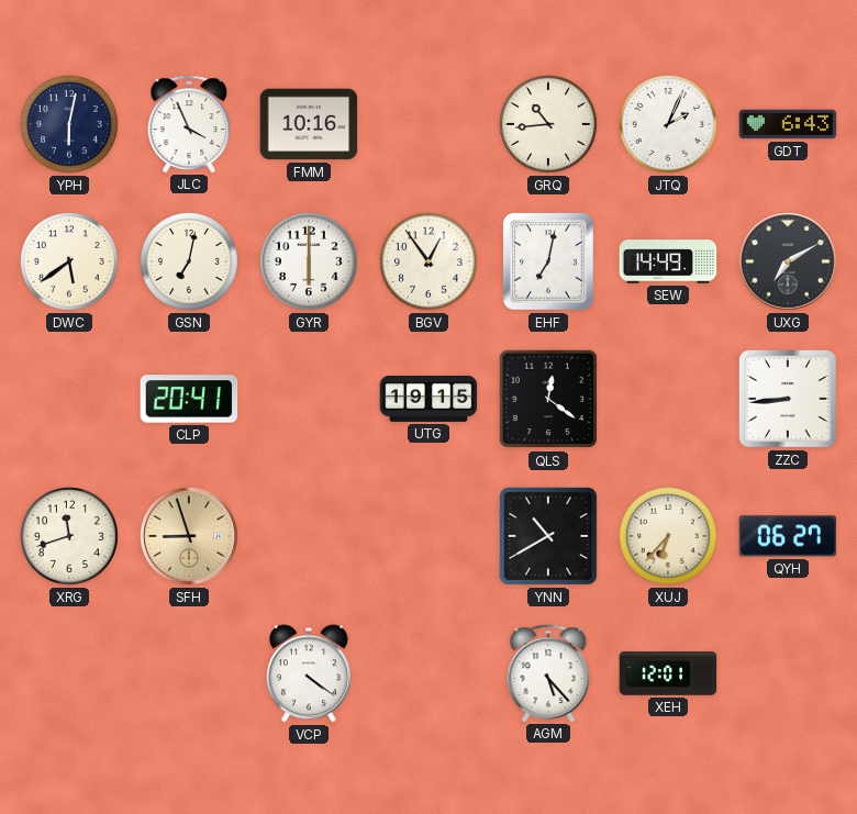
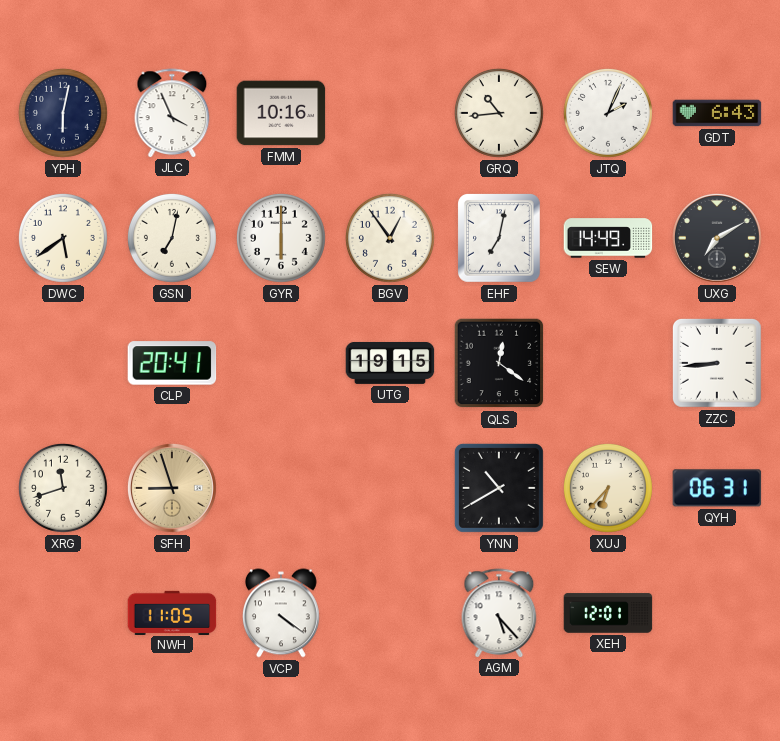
QYH: 06:27 -> 06:31 (717, 488)
NWH: none -> 11:05 (172, 612)
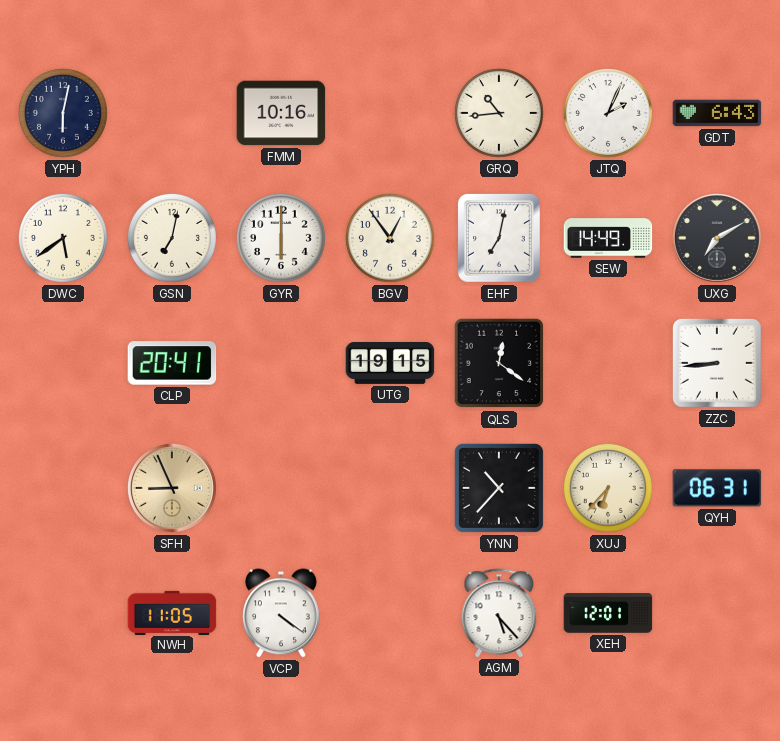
JLC: 3:56 -> none (172, 113)
XRG: 11:42 -> none (63, 488)
SFH: 8:57 -> 8:56 (172, 488)
YNN: 10:40 -> 10:37 (499, 488)
